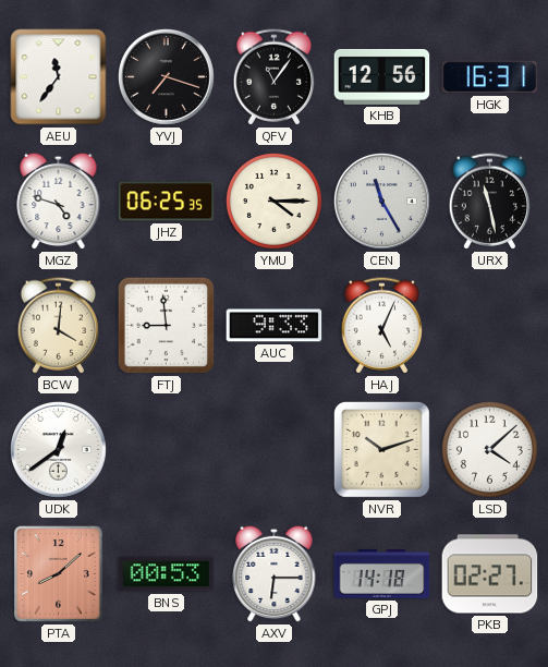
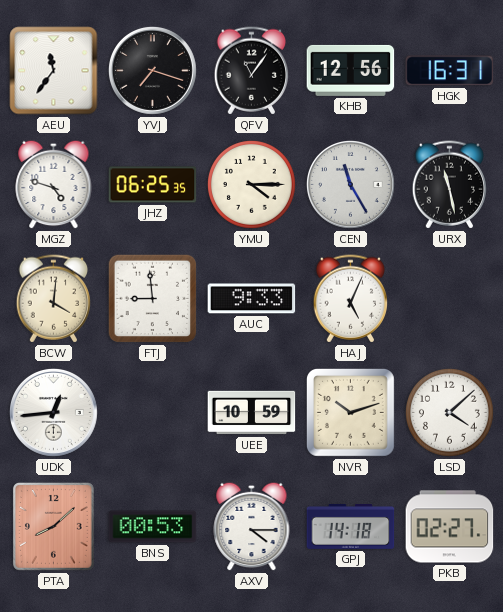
UDK: 12:39 -> 12:44 (53, 412)
UEE: none -> 10:59 (252, 413)
AXV: 6:15 -> 4:15 (252, 526)
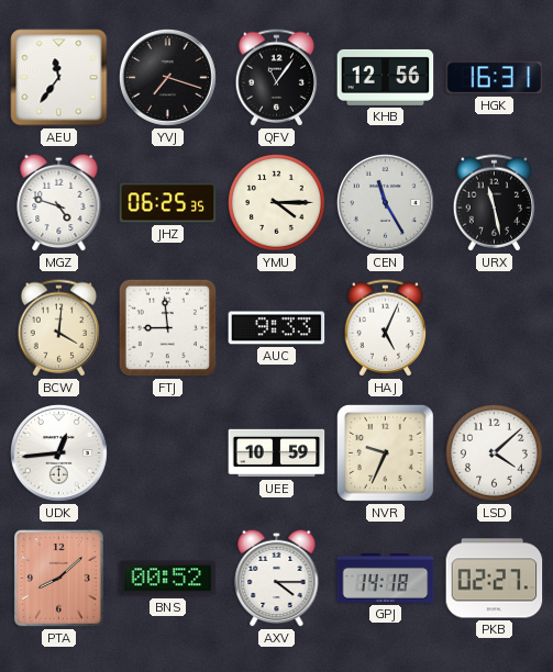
NVR: 10:12 -> 9:34 (385, 452)
BNS: 00:53 -> 00:52 (168, 579)
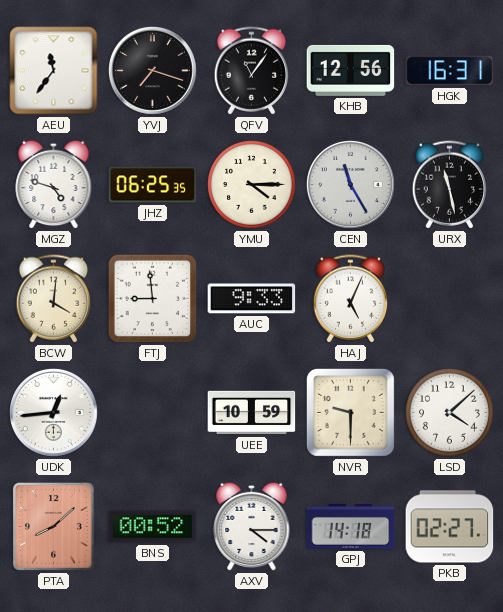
NVR: 9:34 -> 9:30 (350, 412)
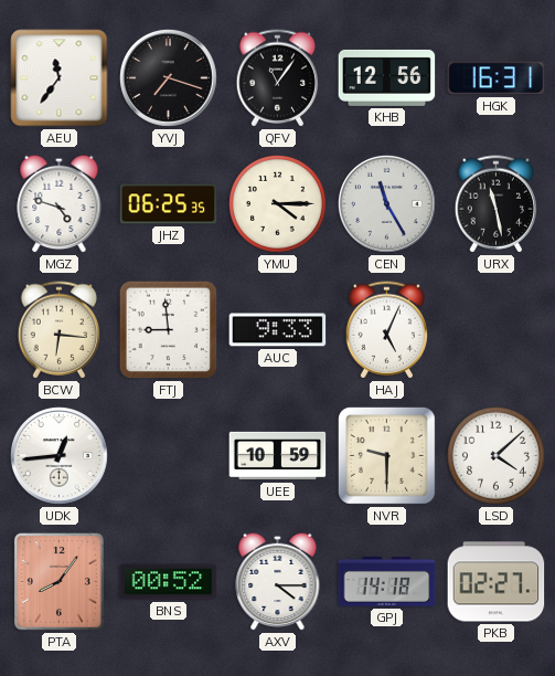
BCW: 4:01 -> 6:16 (60, 330)
PTA: 8:08 -> 8:06 (58, 581)
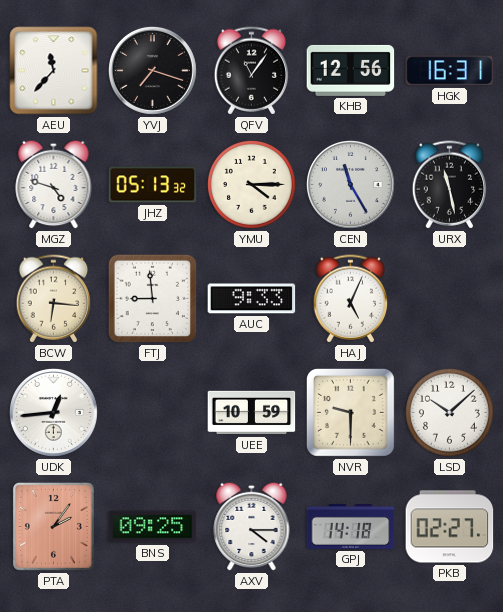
AEU: 11:36 -> 11:37 (54, 71)
JHZ: 06:25 -> 05:13 (153, 185)
LSD: 4:08 -> 10:08 (449, 412)
PTA: 8:06 -> 2:06 (53, 526)
BNS: 00:52 -> 09:25 (153, 527)
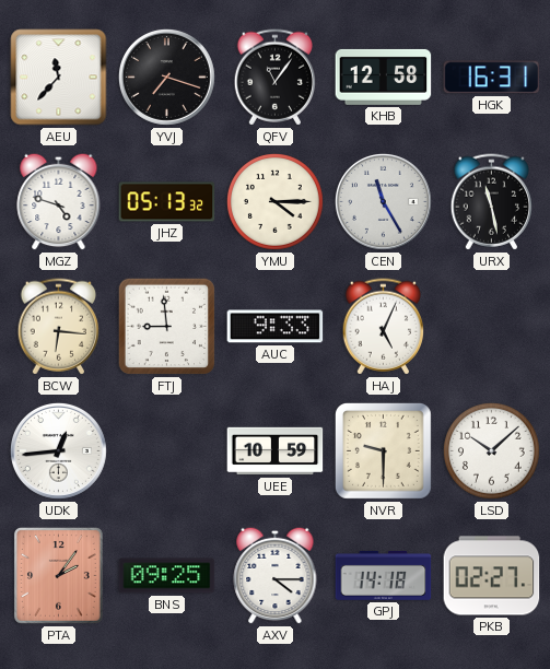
KHB: 12:56 -> 12:58 (384, 77)
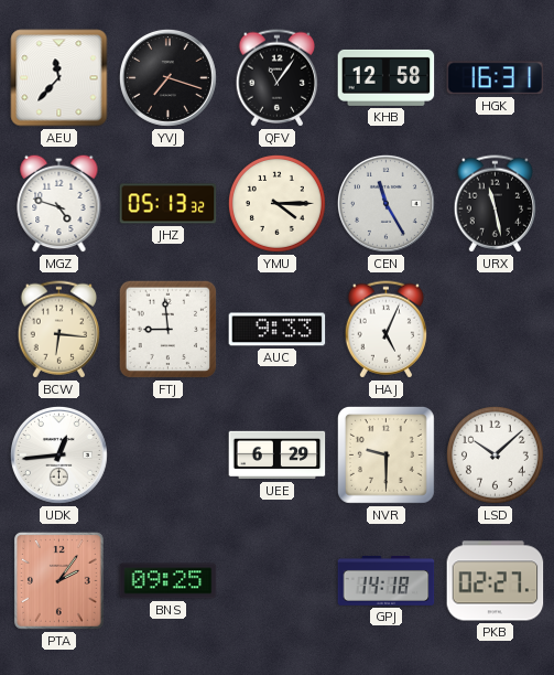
UEE: 10:59 -> 6:29 (278, 456)
AXV: 4:15 -> none (276, 575)
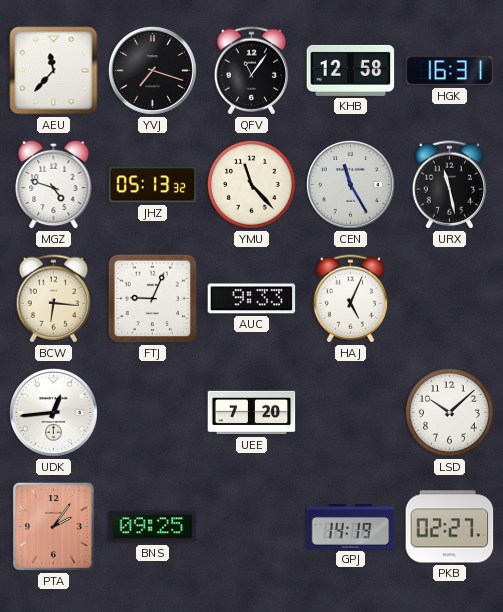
YMU: 4:15 -> 11:23 (251, 184)
FTJ: 8:59 -> 9:04 (153, 299)
UEE: 6:29 -> 7:20 (252, 413)
NVR: 9:30 -> none (385, 454)
GPJ: 14:18 -> 14:19 (351, 526)
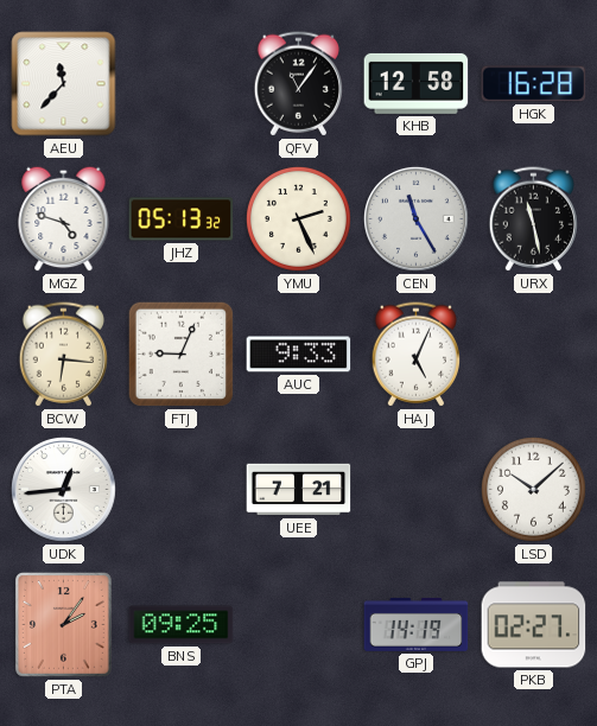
YVJ: 7:18 -> none (152, 70)
HGK: 16:31 -> 16:28 (534, 84)
YMU: 11:23 -> 2:26 (298, 218)
UEE: 7:20 -> 7:21 (299, 490)
